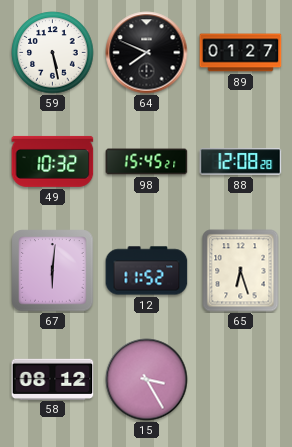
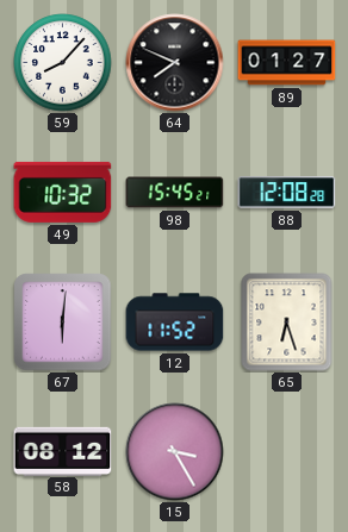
59: 5:28 -> 8:07 (63, 63)
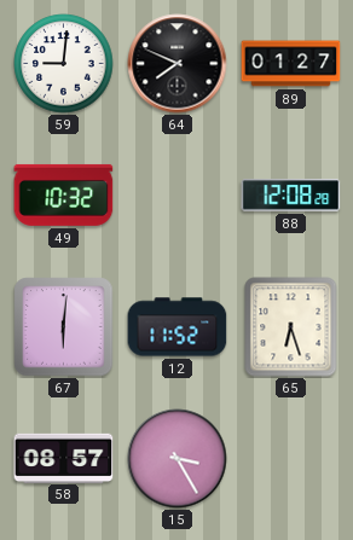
59: 8:07 -> 9:01 (64, 64)
98: 15:45 -> none (175, 193)
58: 08:12 -> 08:57 (64, 458)
